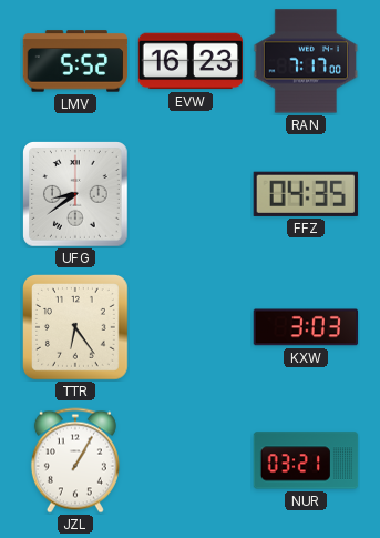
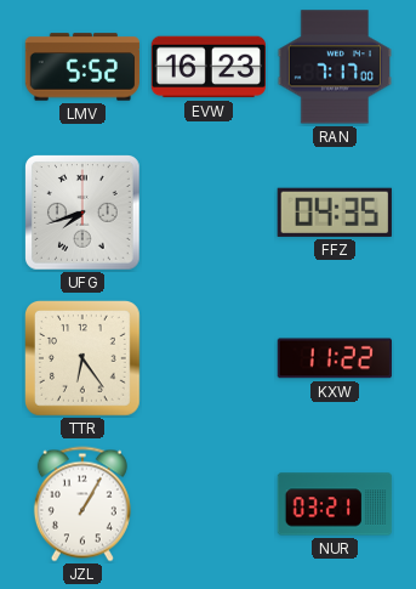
UFG: 8:39 -> 7:42 (84, 214)
KXW: 3:03 -> 11:22 (334, 358)
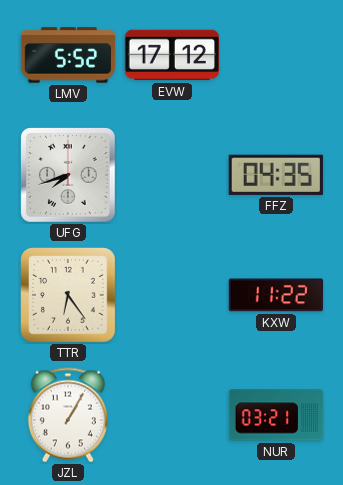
EVW: 16:23 -> 17:12 (171, 55)
RAN: 7:17 -> none (334, 67)
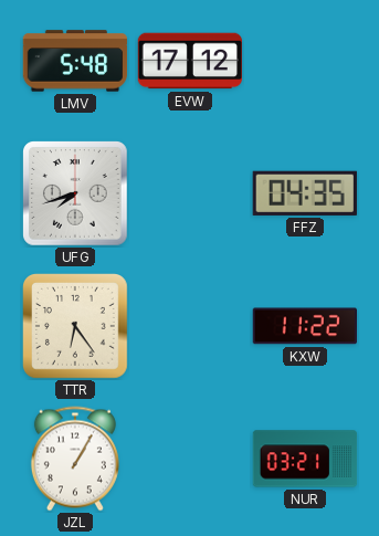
LMV: 5:52 -> 5:48 (75, 61)
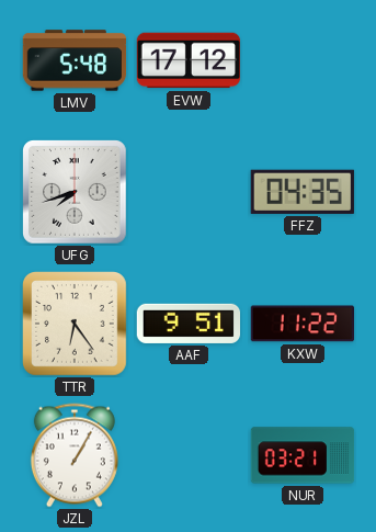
AAF: none -> 9:51 (187, 324)
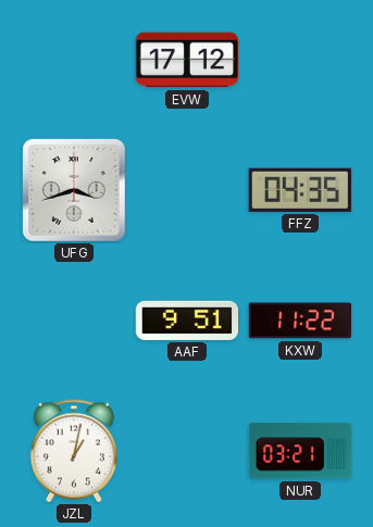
LMV: 5:48 -> none (75, 60)
UFG: 7:42 -> 3:42 (75, 191)
TTR: 6:24 -> none (76, 325)
JZL: 1:05 -> 1:02 (74, 451)
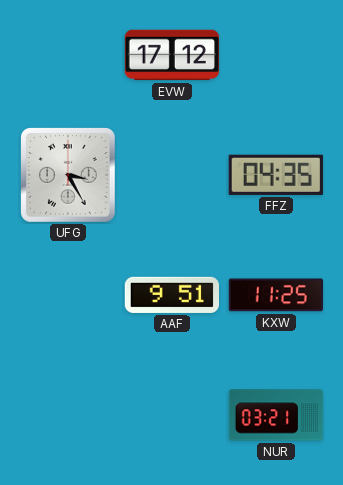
UFG: 3:42 -> 3:25 (69, 176)
KXW: 11:22 -> 11:25 (275, 295)
JZL: 1:02 -> none (74, 451)
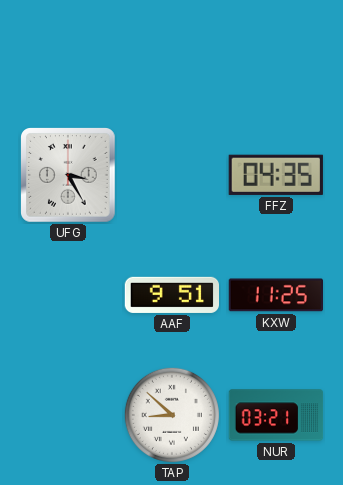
EVW: 17:12 -> none (171, 55)
TAP: none -> 8:52 (172, 415)
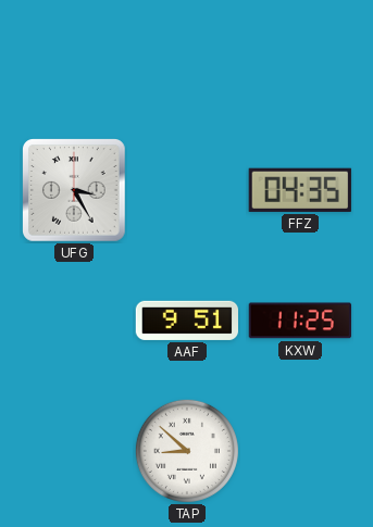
NUR: 03:21 -> none (276, 415)
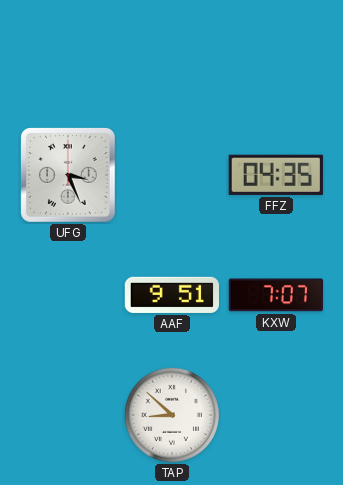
UFG: 3:25 -> 3:26 (69, 176)
KXW: 11:25 -> 7:07 (275, 295)
